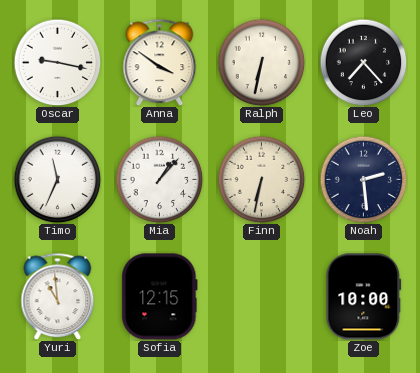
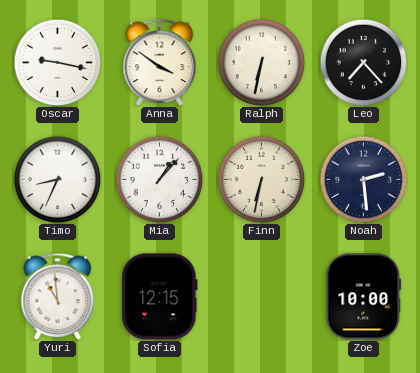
Timo: 11:34 -> 8:34 (57, 179)
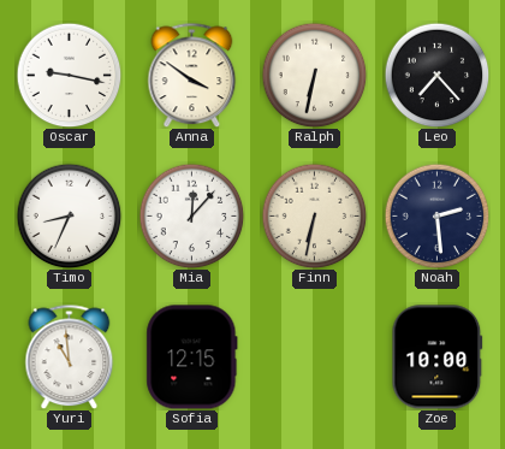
Mia: 1:07 -> 12:07 (191, 215)
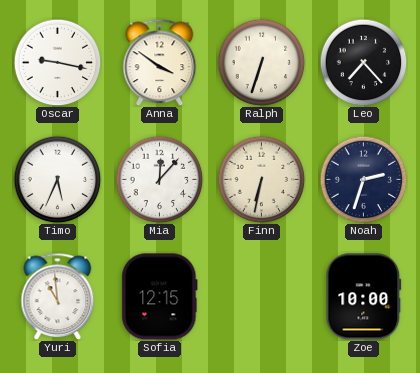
Ralph: 6:32 -> 6:33 (261, 62)
Timo: 8:34 -> 5:34 (57, 179)
Noah: 2:29 -> 2:33 (363, 179)
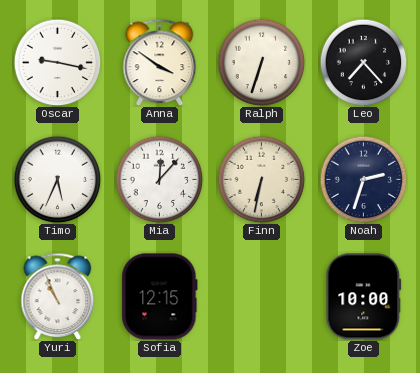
Yuri: 10:59 -> 10:56 (58, 296)
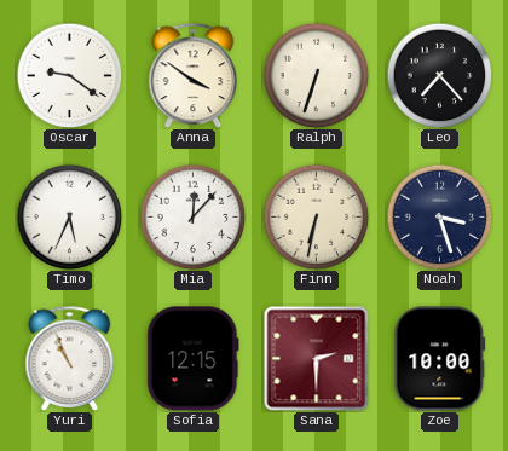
Oscar: 9:17 -> 9:21 (69, 75)
Noah: 2:33 -> 3:27 (439, 216)
Sana: none -> 2:30 (316, 358)
